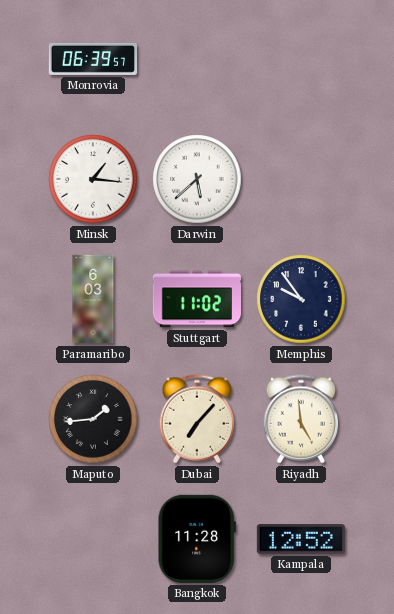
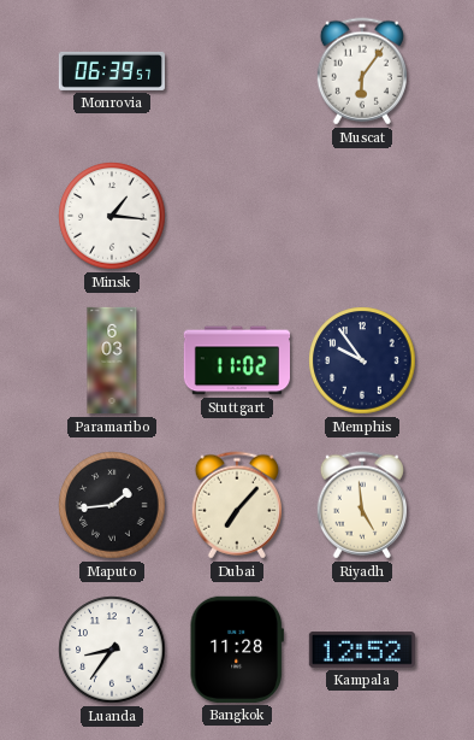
Muscat: none -> 6:06 (361, 71)
Darwin: 5:38 -> none (197, 179)
Luanda: none -> 8:36 (112, 650)
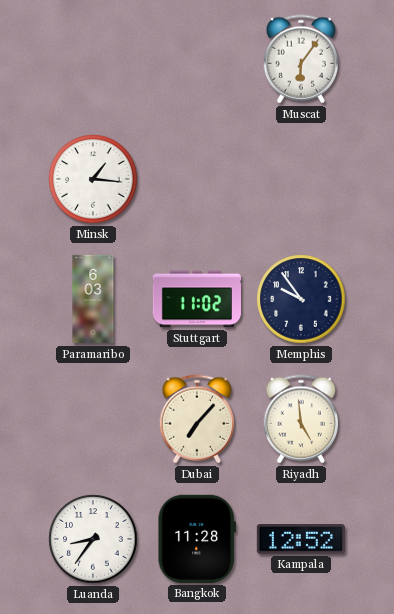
Monrovia: 06:39 -> none (111, 71)
Maputo: 1:44 -> none (112, 505)
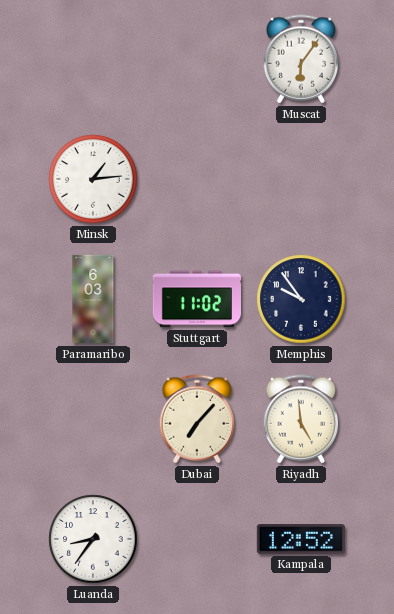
Minsk: 1:16 -> 1:14 (93, 179)
Bangkok: 11:28 -> none (197, 539)
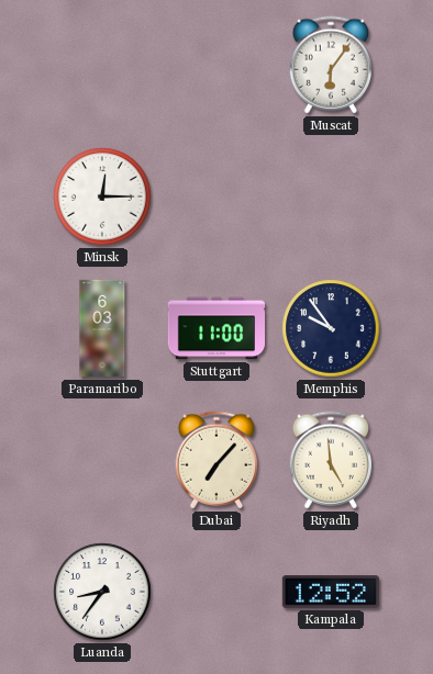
Minsk: 1:14 -> 12:15 (102, 196)
Stuttgart: 11:02 -> 11:00 (215, 328)
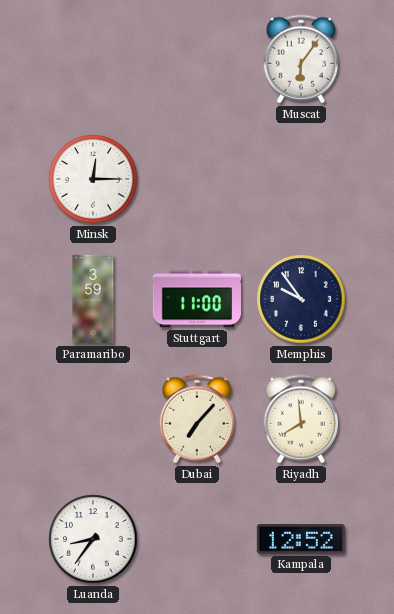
Paramaribo: 6:03 -> 3:59 (93, 299)
Riyadh: 4:59 -> 7:59 (300, 419)
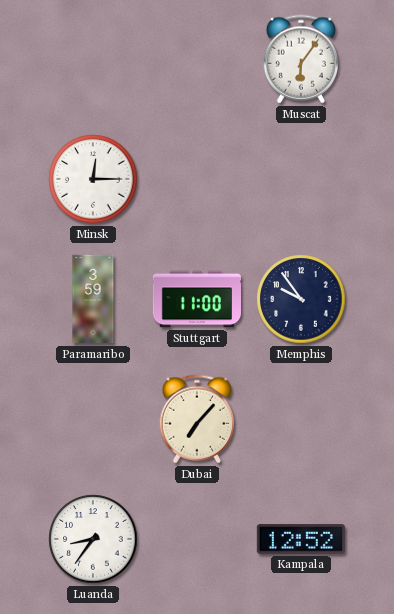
Riyadh: 7:59 -> none (300, 419)
